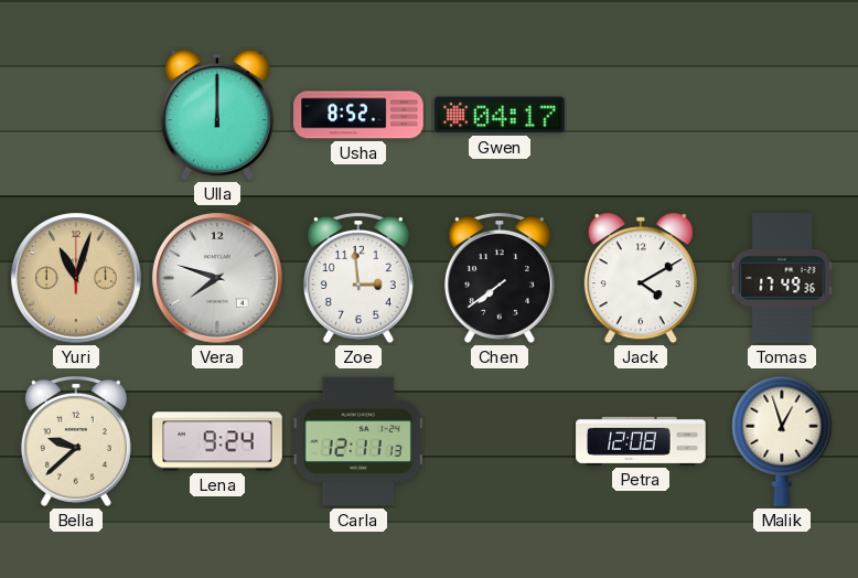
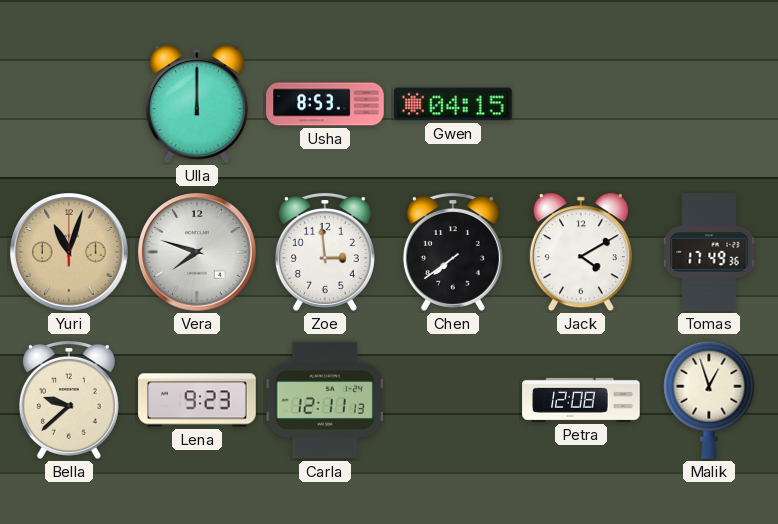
Usha: 8:52 -> 8:53 (325, 104)
Gwen: 04:17 -> 04:15 (453, 104)
Lena: 9:24 -> 9:23 (197, 400)
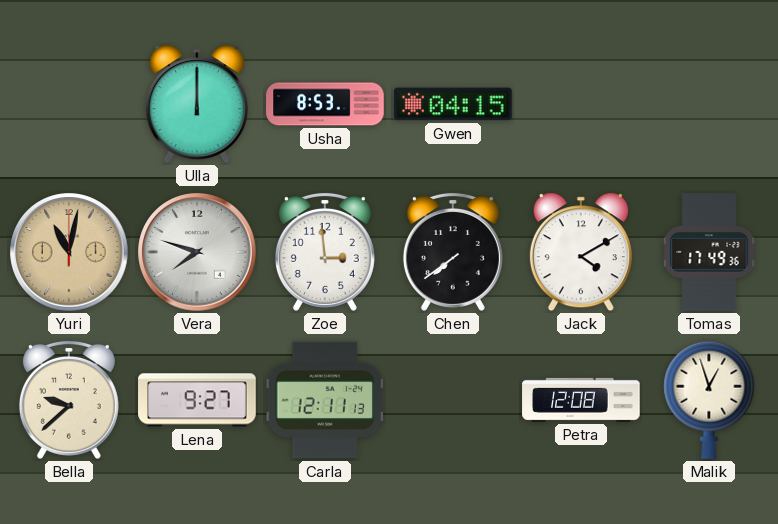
Yuri: 11:03 -> 11:02 (69, 252)
Lena: 9:23 -> 9:27 (197, 400)
